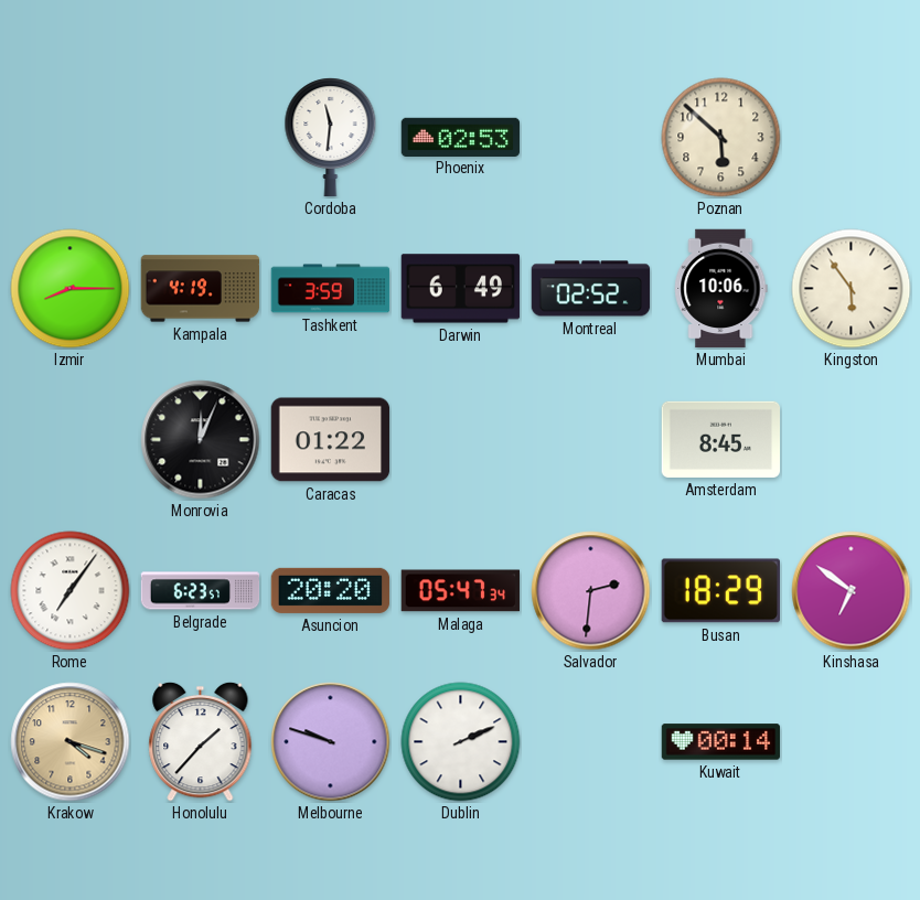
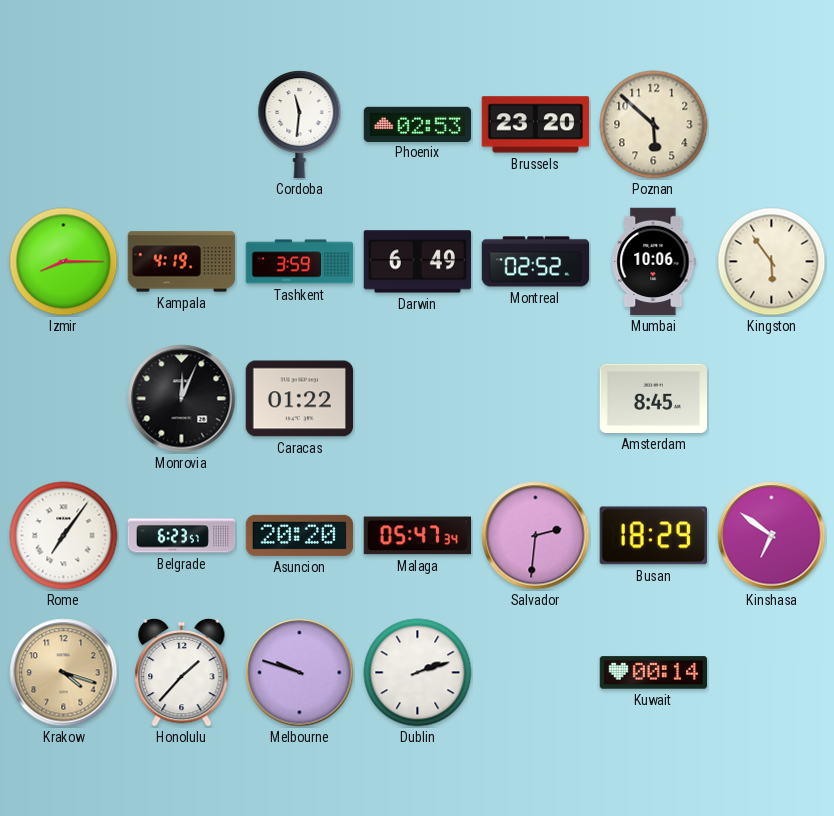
Brussels: none -> 23:20 (536, 125)
Dublin: 2:11 -> 2:12 (418, 673)
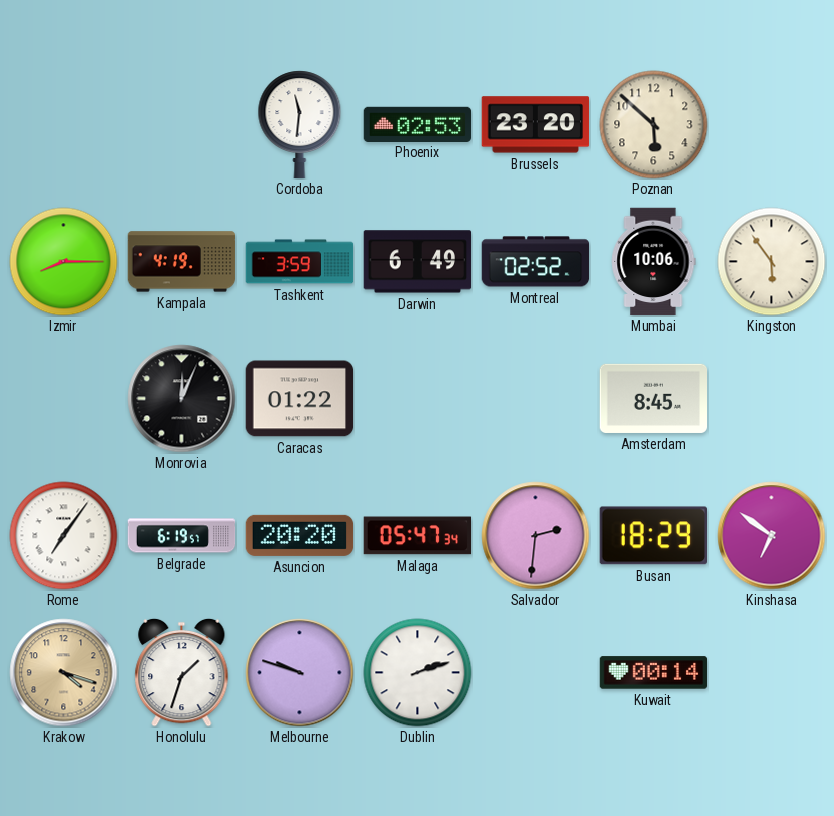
Belgrade: 6:23 -> 6:19 (182, 536)
Honolulu: 1:37 -> 1:33 (182, 672)
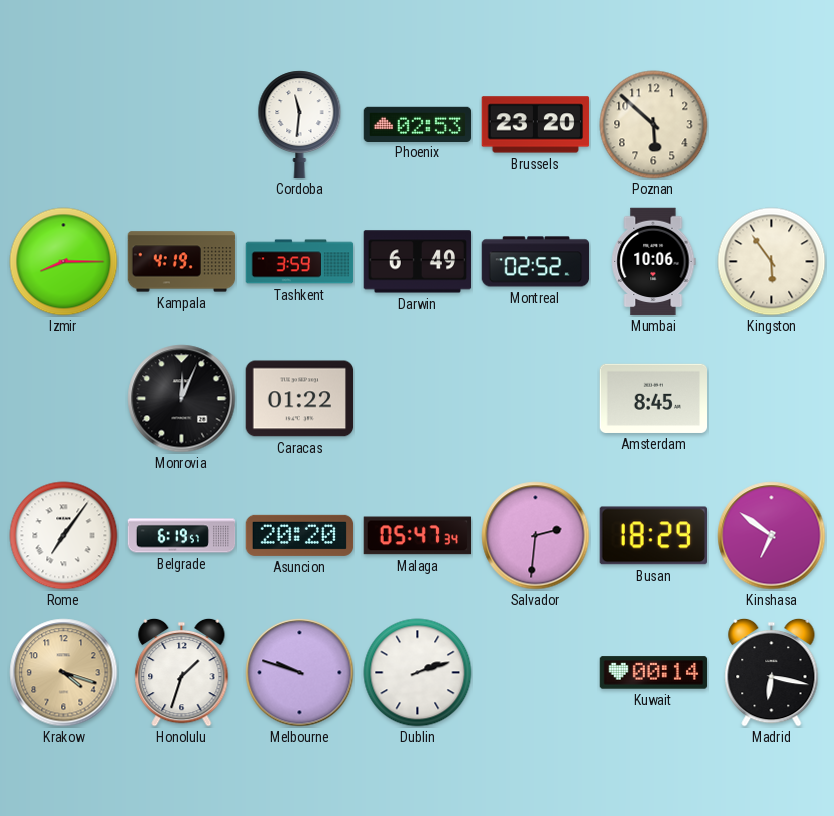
Madrid: none -> 6:17 (772, 672)
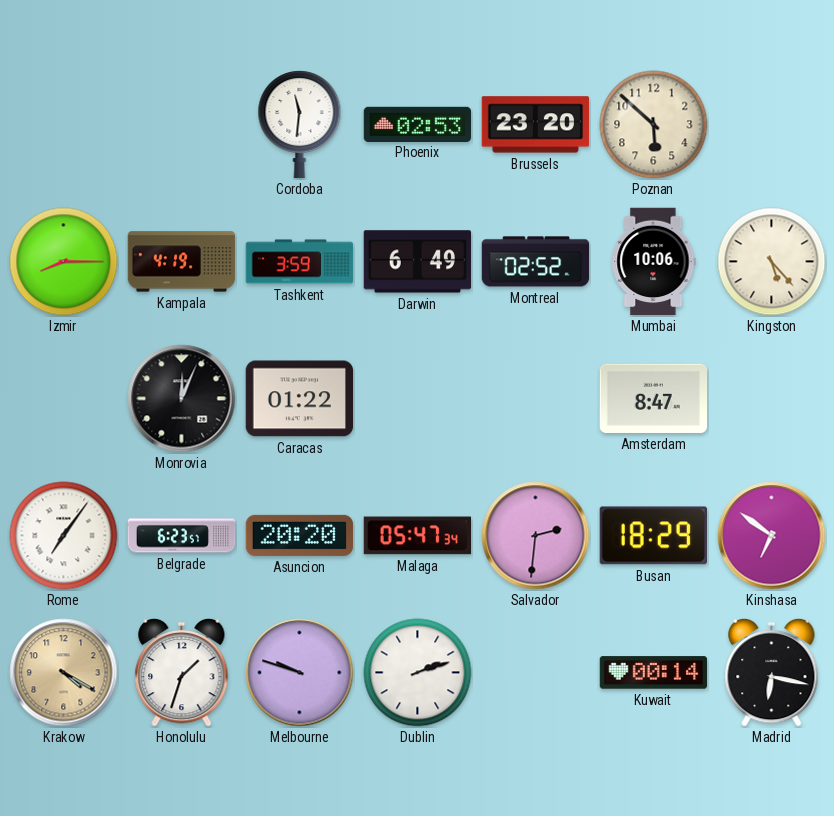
Kingston: 5:54 -> 5:23 (772, 262)
Amsterdam: 8:45 -> 8:47 (654, 398)
Belgrade: 6:19 -> 6:23 (182, 536)
Krakow: 4:18 -> 4:20 (64, 673)
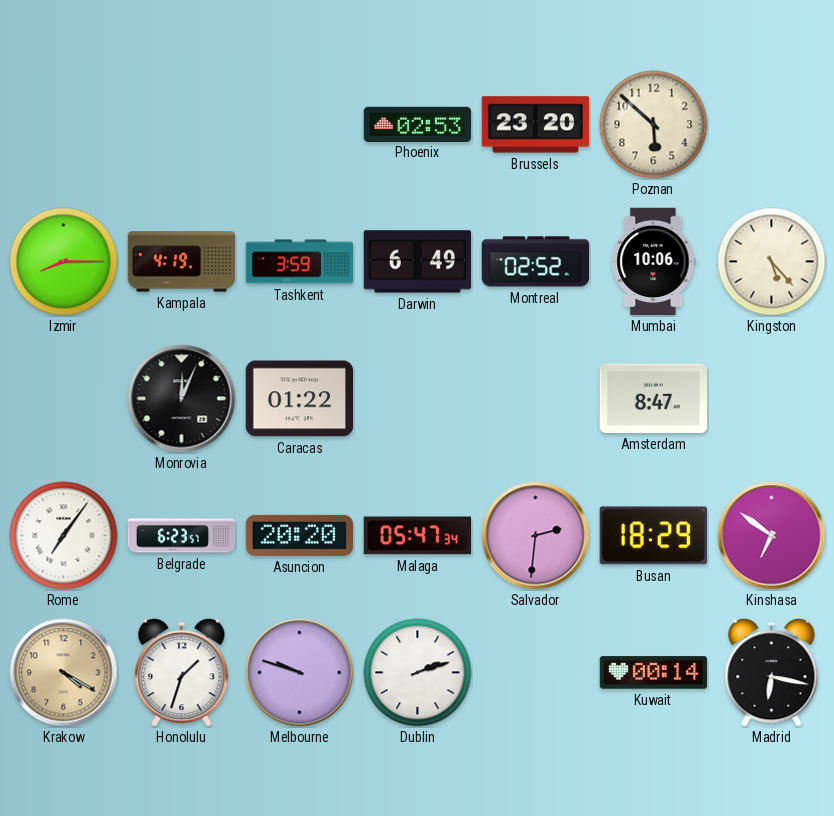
Cordoba: 11:31 -> none (300, 125)
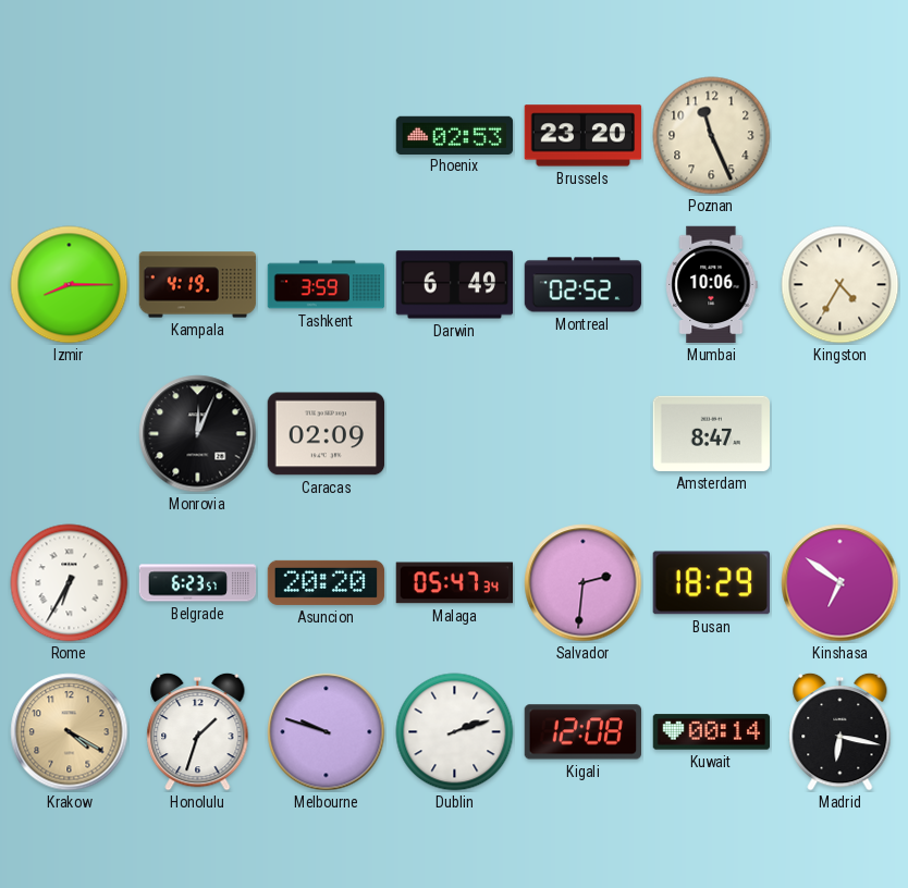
Poznan: 5:52 -> 11:26 (712, 136)
Kingston: 5:23 -> 4:35 (840, 285)
Caracas: 01:22 -> 02:09 (327, 434)
Rome: 7:06 -> 6:35 (70, 583)
Kigali: none -> 12:08 (582, 732)
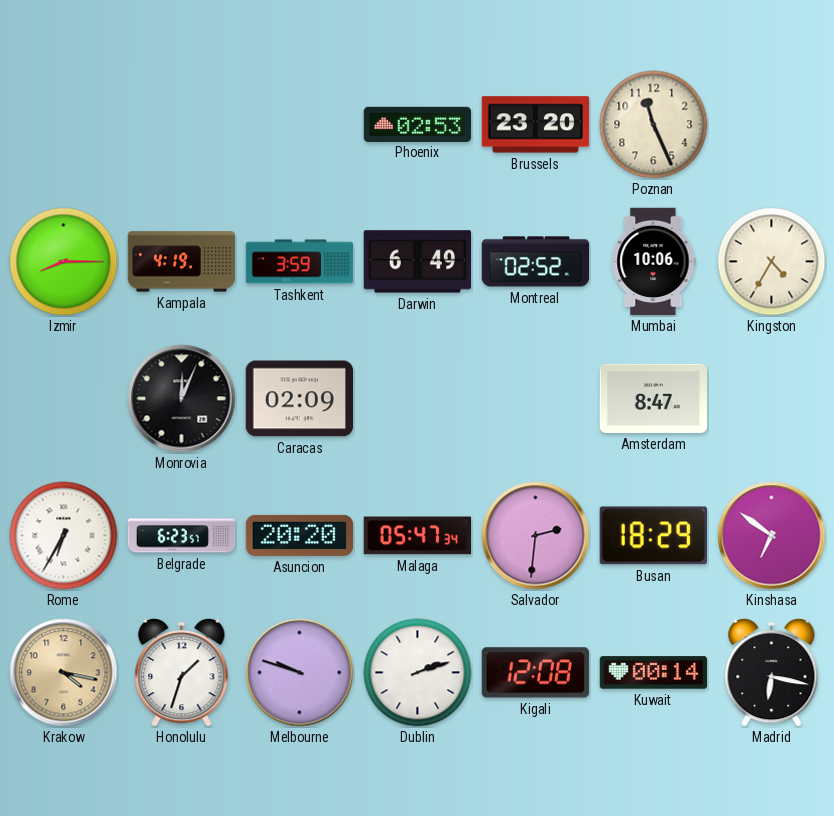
Krakow: 4:20 -> 4:17 (64, 673)
